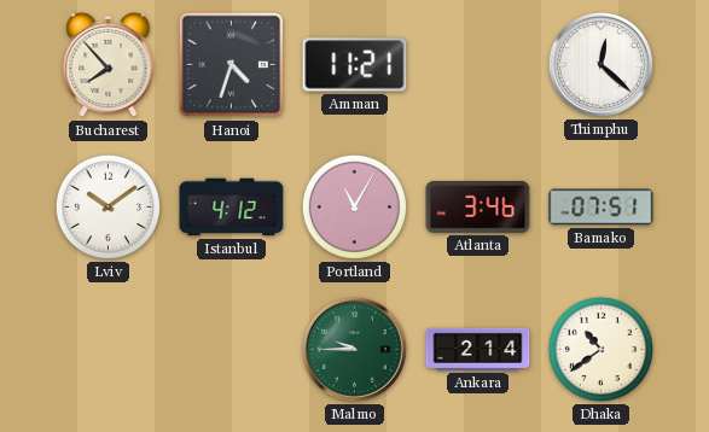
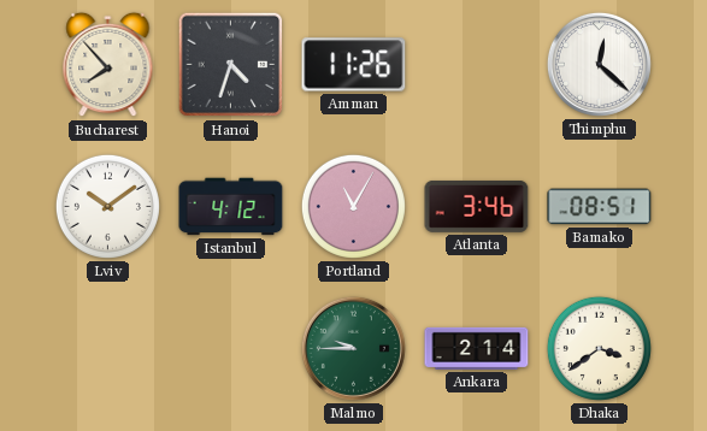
Amman: 11:21 -> 11:26 (354, 65)
Bamako: 07:51 -> 08:51 (600, 207)
Dhaka: 10:39 -> 3:39 (599, 348)
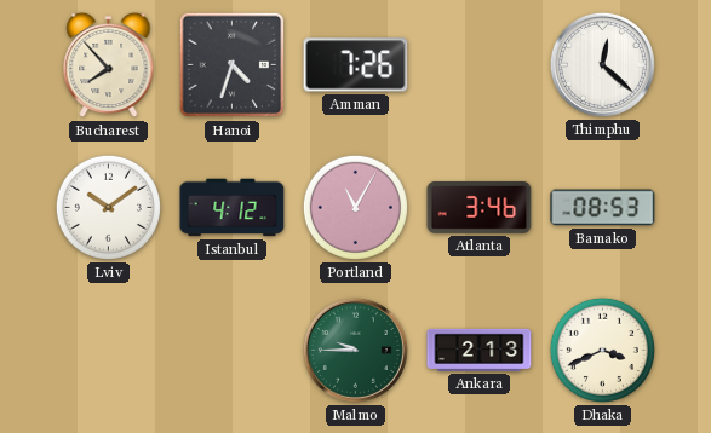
Amman: 11:26 -> 7:26 (356, 65)
Bamako: 08:51 -> 08:53 (603, 208)
Ankara: 2:14 -> 2:13 (480, 350)
Dhaka: 3:39 -> 3:41 (602, 350)
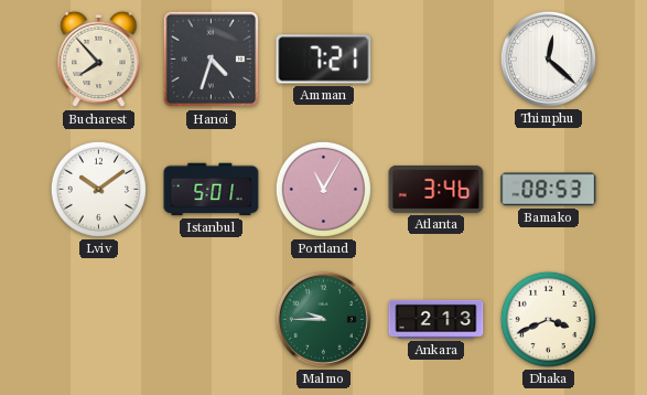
Amman: 7:26 -> 7:21 (324, 60)
Istanbul: 4:12 -> 5:01 (212, 190)
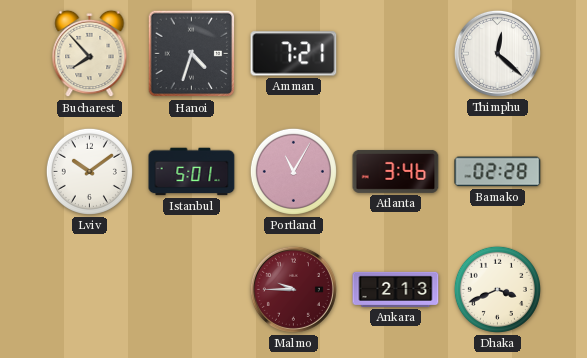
Bamako: 08:53 -> 02:28 (498, 172)
Malmo dial: green -> burgundy (293, 289)
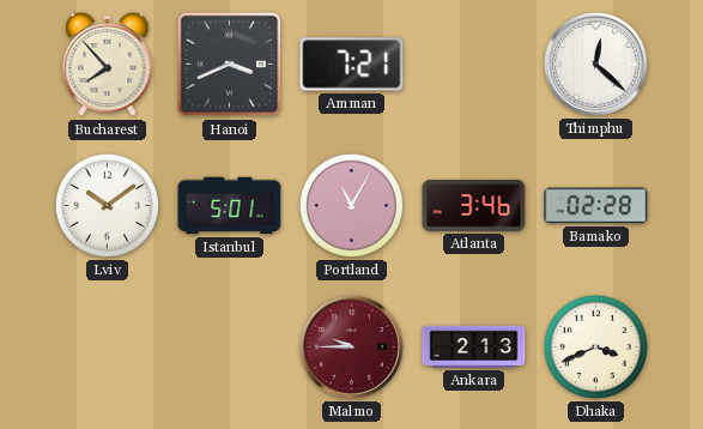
Hanoi: 4:33 -> 3:41 (230, 65)
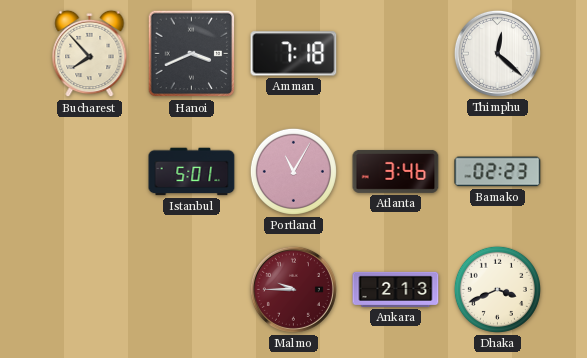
Amman: 7:21 -> 7:18 (294, 54)
Lviv: 10:09 -> none (107, 205)
Bamako: 02:28 -> 02:23 (498, 172)
